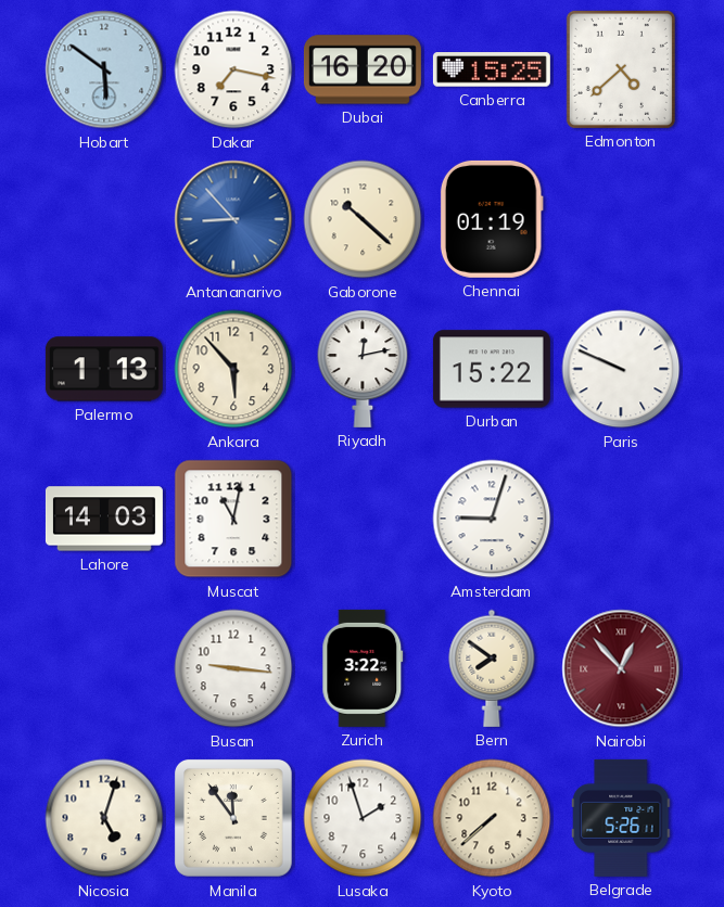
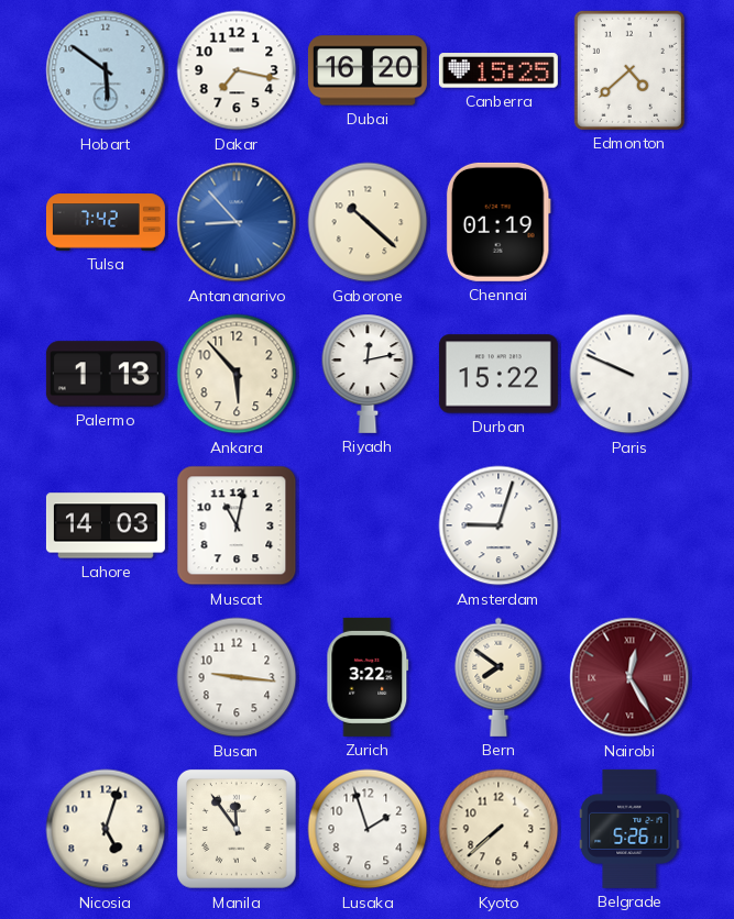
Tulsa: none -> 7:42 (106, 222)
Nairobi: 12:53 -> 12:25 (629, 677)
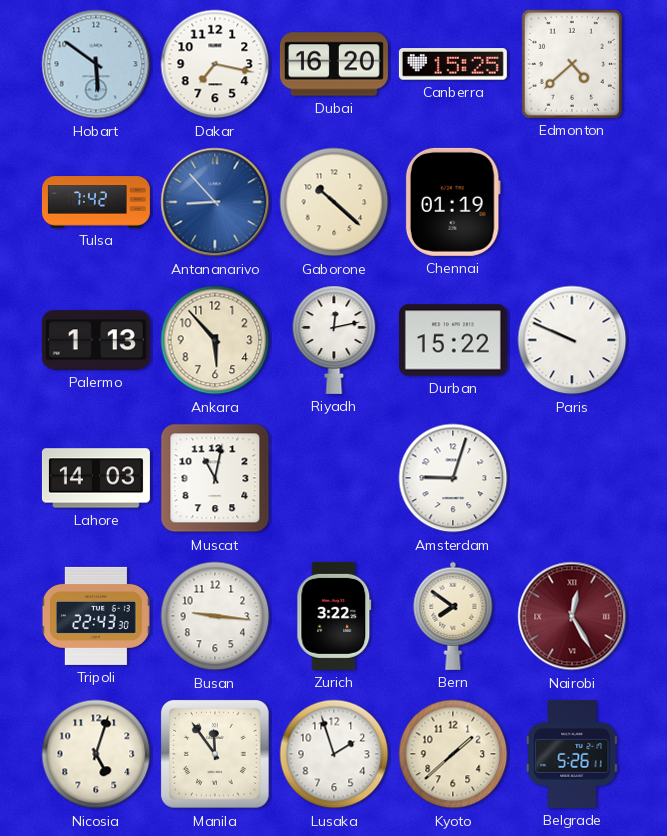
Tripoli: none -> 22:43 (96, 616)
Kyoto: 7:38 -> 1:38 (453, 754)
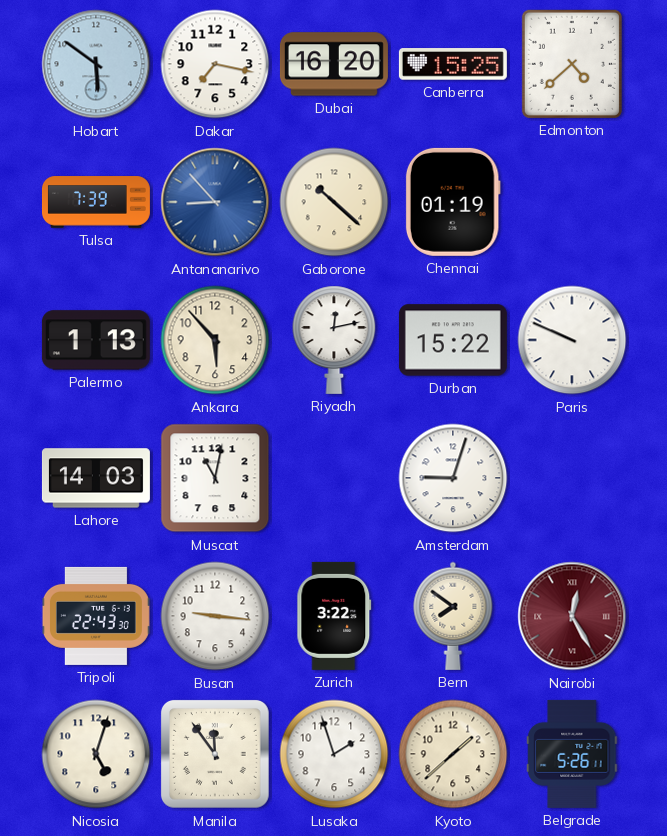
Tulsa: 7:42 -> 7:39 (96, 202)
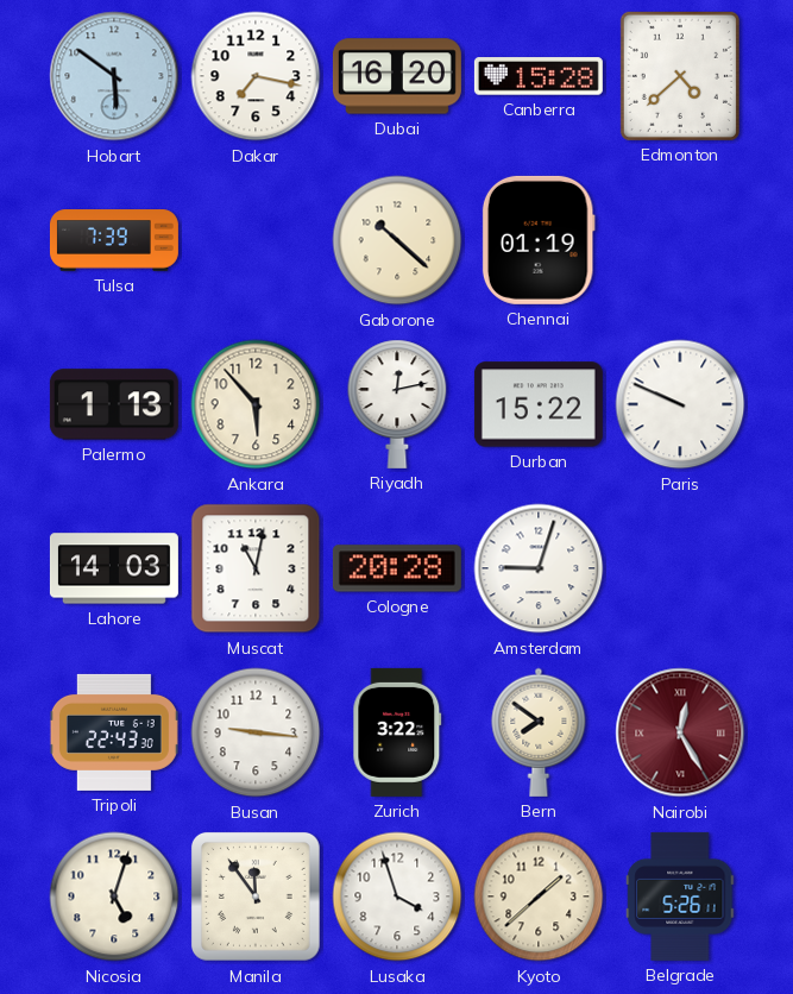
Canberra: 15:25 -> 15:28 (539, 76)
Antananarivo: 8:53 -> none (215, 202)
Cologne: none -> 20:28 (397, 568)
Lusaka: 1:57 -> 3:57 (397, 897)
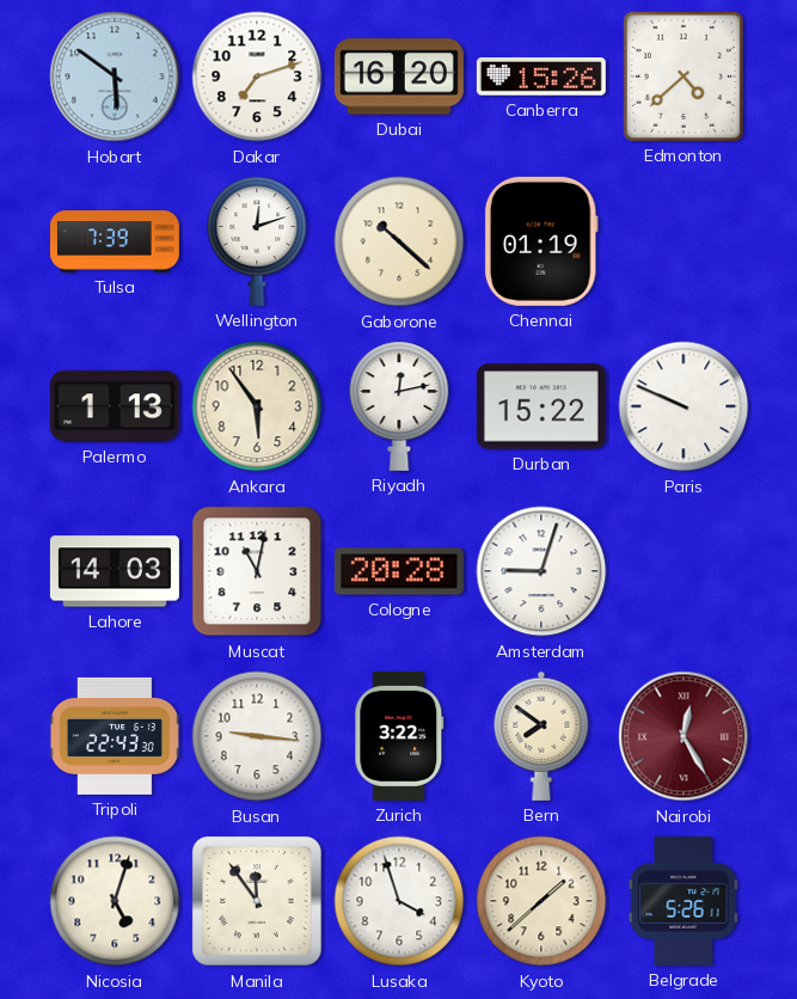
Dakar: 7:17 -> 7:12 (257, 76)
Canberra: 15:28 -> 15:26 (541, 76)
Wellington: none -> 12:12 (257, 241)
Ankara: 5:53 -> 5:54 (257, 406)
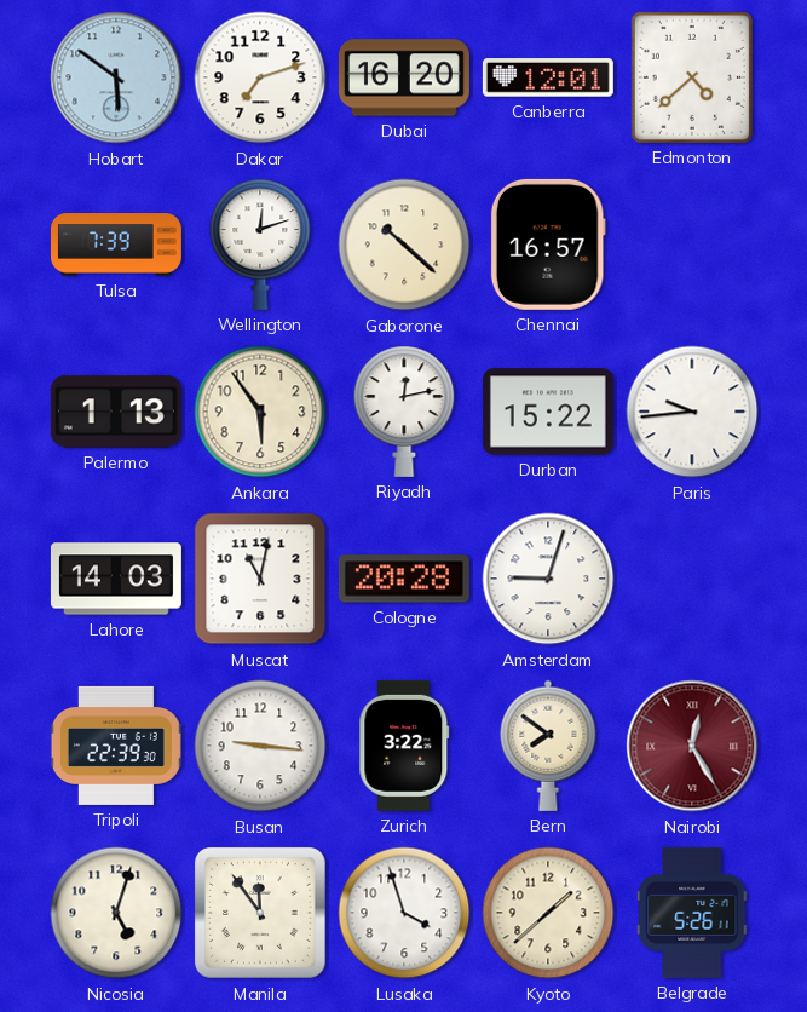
Canberra: 15:26 -> 12:01 (548, 77)
Chennai: 01:19 -> 16:57 (548, 245)
Paris: 9:49 -> 9:44 (692, 412)
Tripoli: 22:43 -> 22:39 (116, 746)
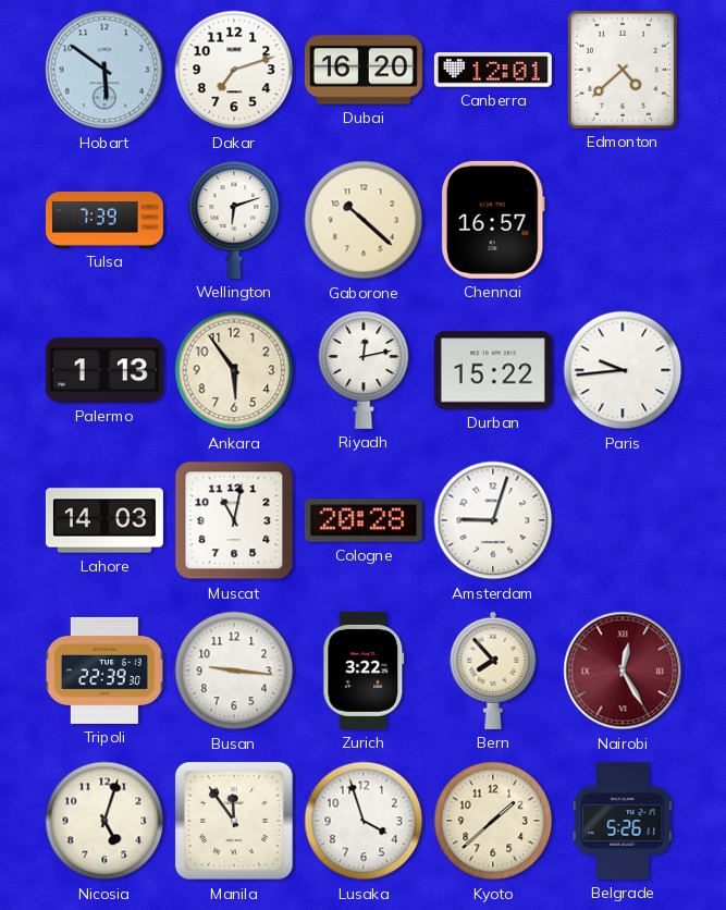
Wellington: 12:12 -> 6:12 (234, 220)
Bern: 7:51 -> 7:53 (493, 671)
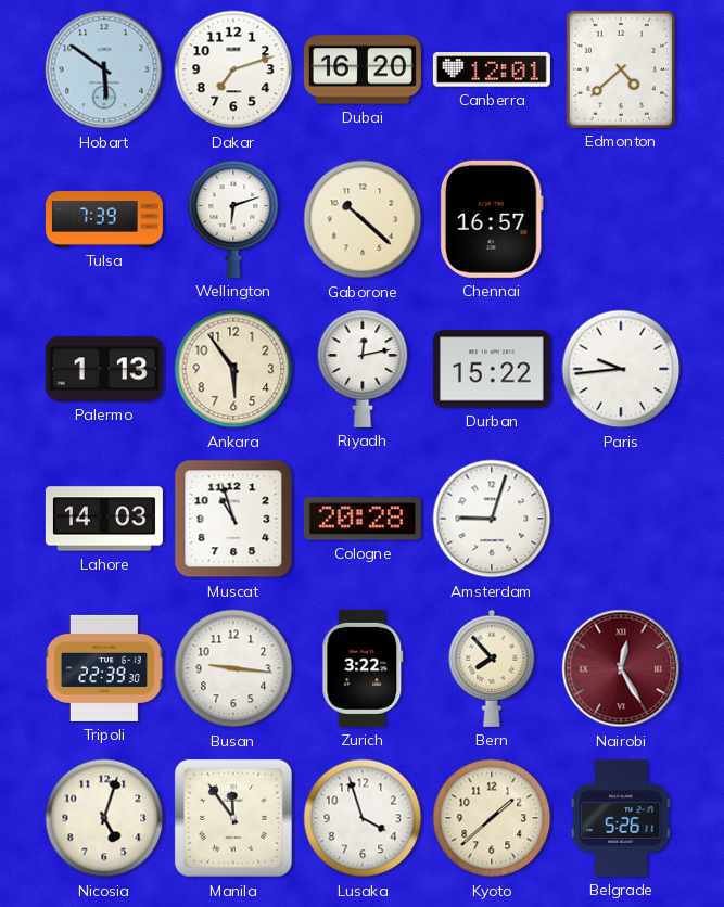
Muscat: 11:02 -> 10:57 (233, 519)
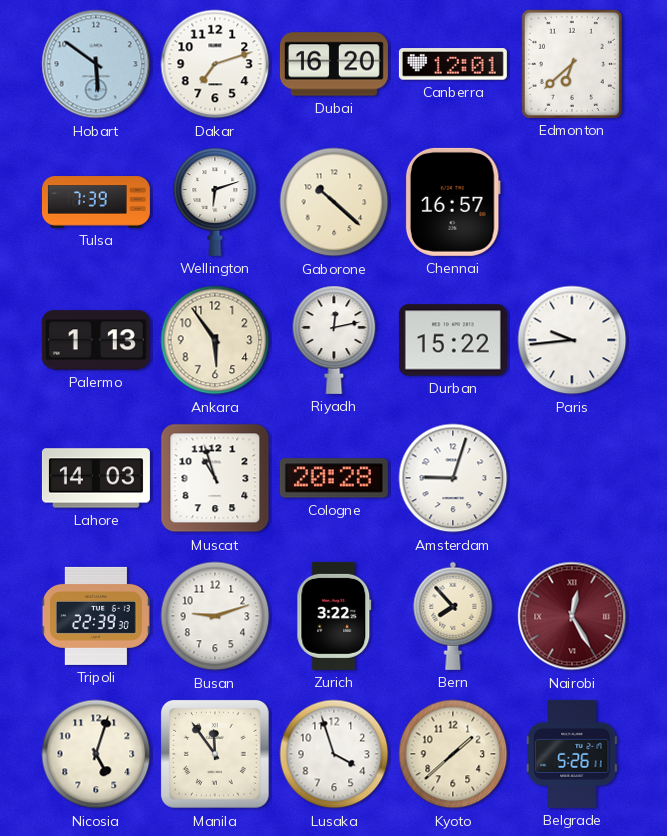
Edmonton: 4:38 -> 6:38 (572, 64)
Busan: 9:16 -> 9:12 (215, 616)
